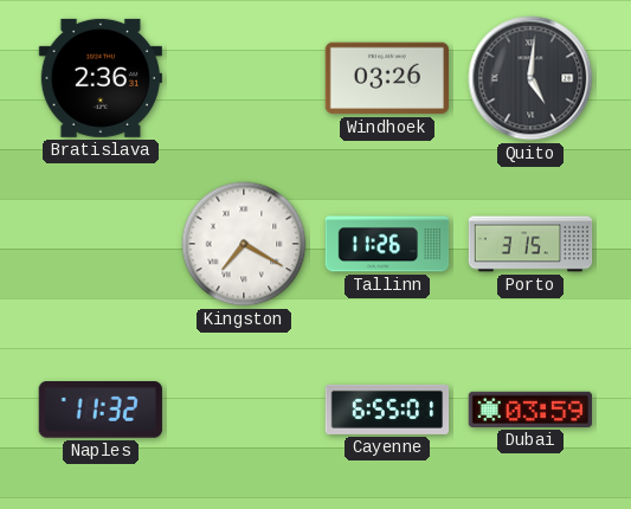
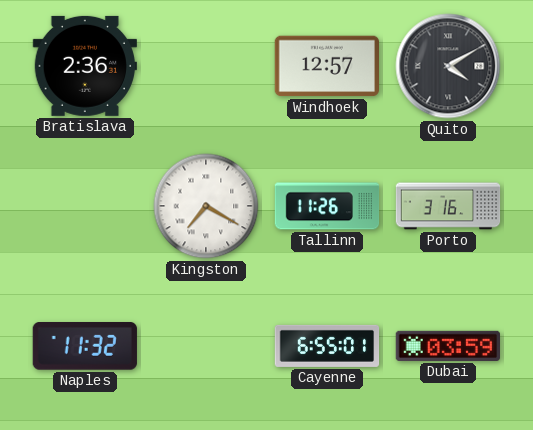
Windhoek: 03:26 -> 12:57 (326, 66)
Quito: 5:01 -> 4:10 (448, 66)
Porto: 3:15 -> 3:16 (448, 206)
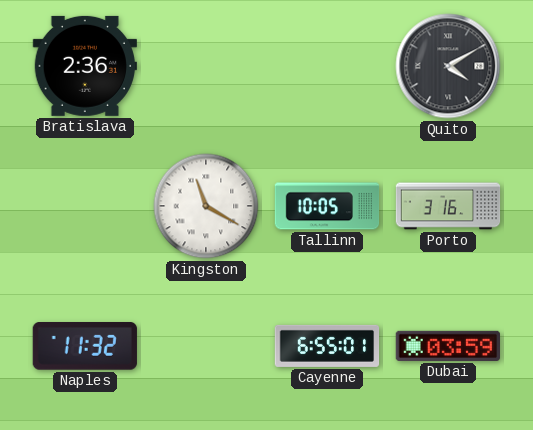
Windhoek: 12:57 -> none (326, 66)
Kingston: 7:20 -> 11:20 (206, 206)
Tallinn: 11:26 -> 10:05 (327, 206)
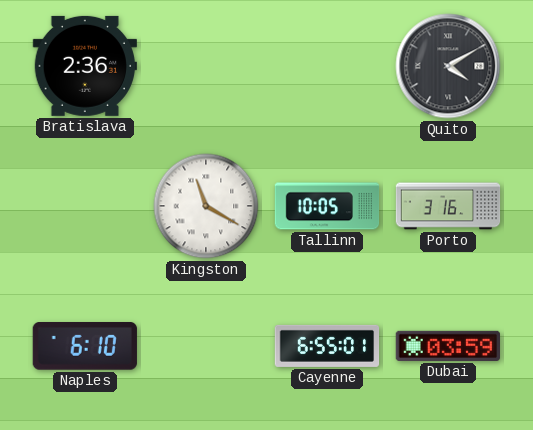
Naples: 11:32 -> 6:10 (85, 347)
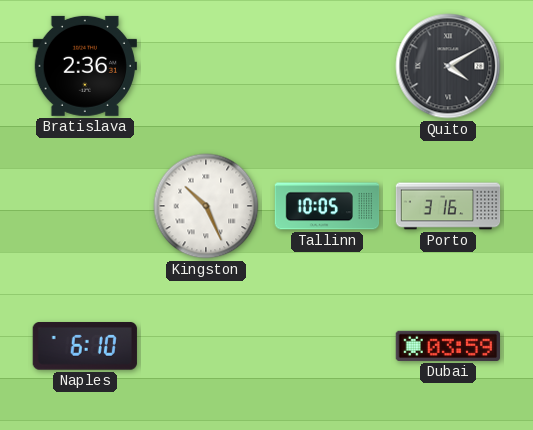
Kingston: 11:20 -> 10:26 (206, 206)
Cayenne: 6:55 -> none (327, 346)
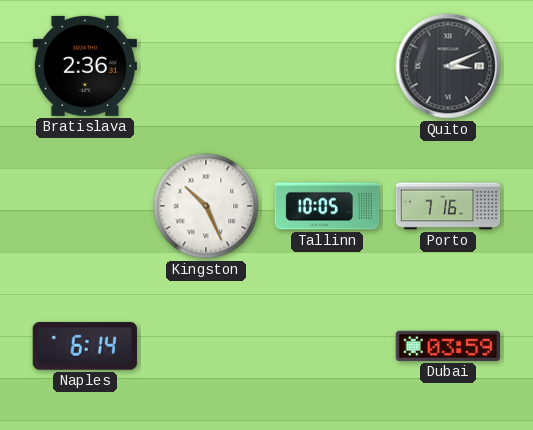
Quito: 4:10 -> 3:11 (448, 66)
Porto: 3:16 -> 7:16 (448, 206)
Naples: 6:10 -> 6:14 (85, 347)
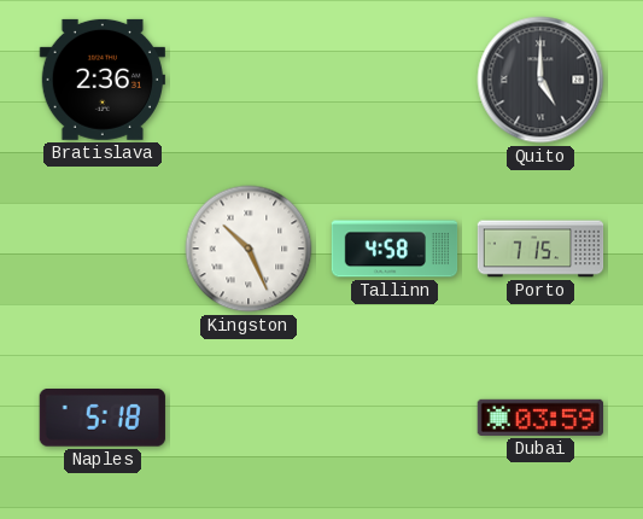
Quito: 3:11 -> 5:00 (540, 80)
Tallinn: 10:05 -> 4:58 (394, 249)
Porto: 7:16 -> 7:15 (540, 249)
Naples: 6:14 -> 5:18 (103, 419)
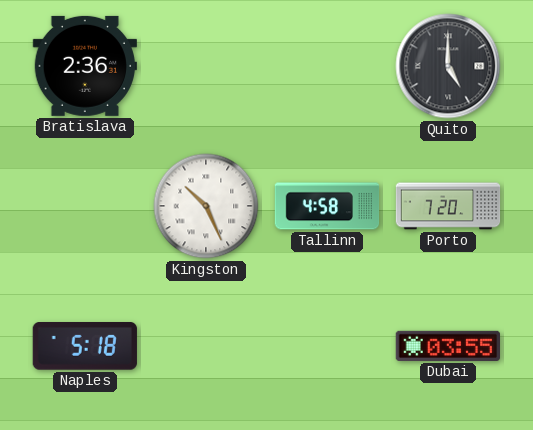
Porto: 7:15 -> 7:20 (448, 206)
Dubai: 03:59 -> 03:55 (447, 346)
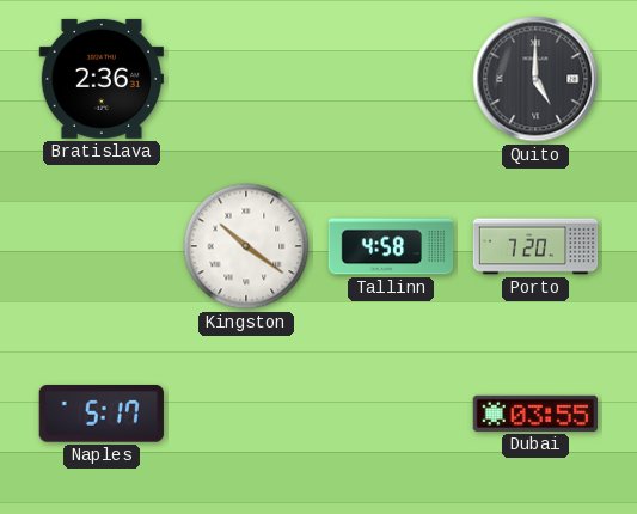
Kingston: 10:26 -> 10:21 (246, 246)
Naples: 5:18 -> 5:17 (102, 415)
